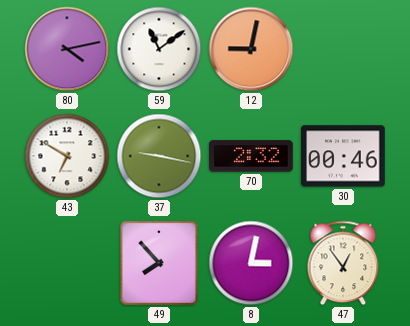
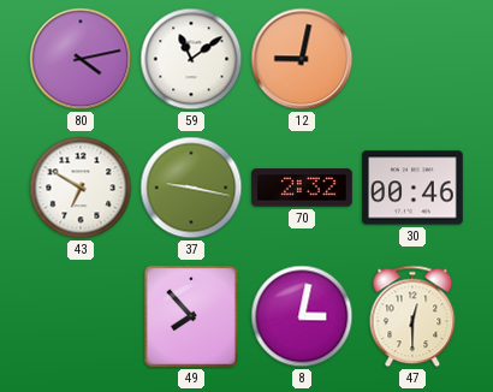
47: 12:54 -> 12:30 (412, 316)
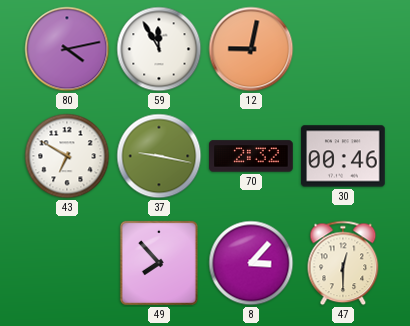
59: 11:09 -> 11:55 (159, 49)
8: 3:02 -> 3:07 (251, 263)
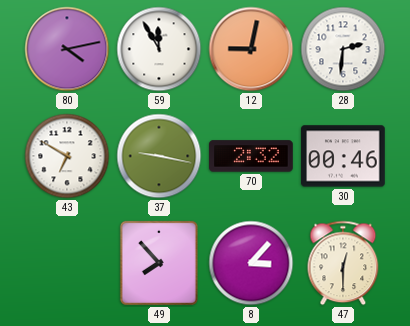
28: none -> 2:31 (343, 49)
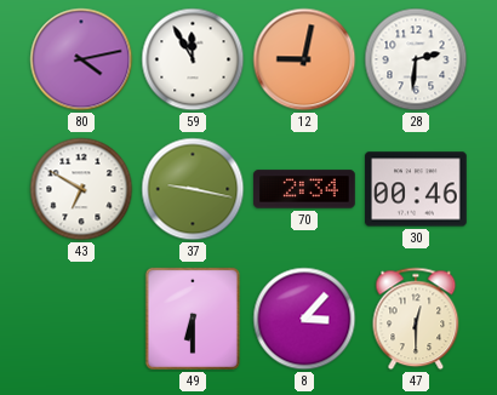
70: 2:32 -> 2:34 (304, 189)
49: 7:53 -> 6:30 (193, 319)
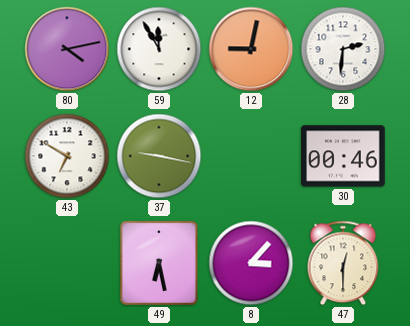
70: 2:34 -> none (304, 189)
49: 6:30 -> 6:28 (159, 263)
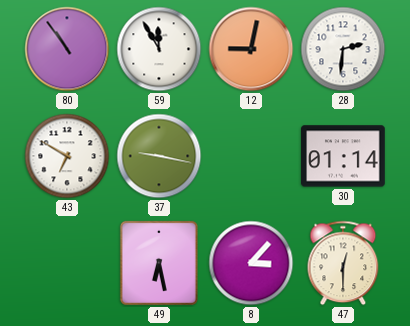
80: 4:13 -> 10:54 (67, 49)
30: 00:46 -> 01:14 (343, 156)
